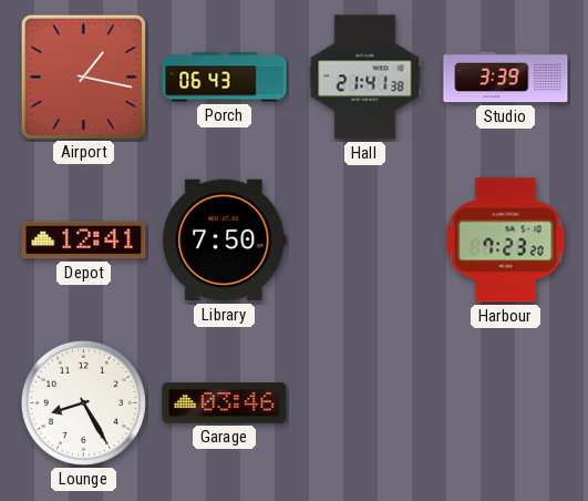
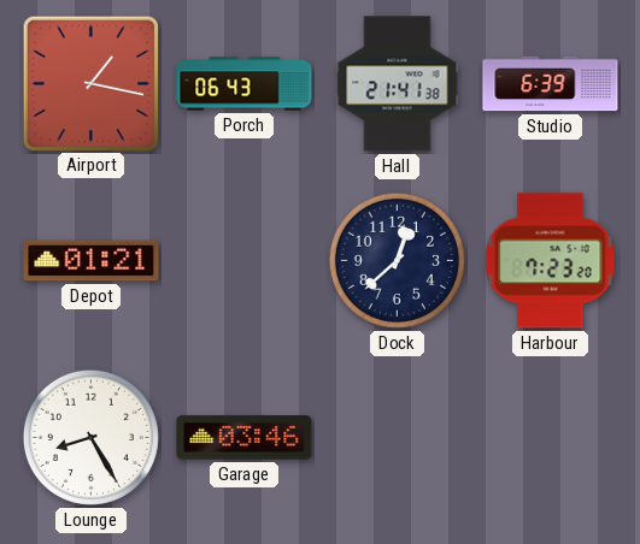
Studio: 3:39 -> 6:39 (551, 84)
Depot: 12:41 -> 01:21 (92, 261)
Library: 7:50 -> none (225, 241)
Dock: none -> 12:38 (397, 260)
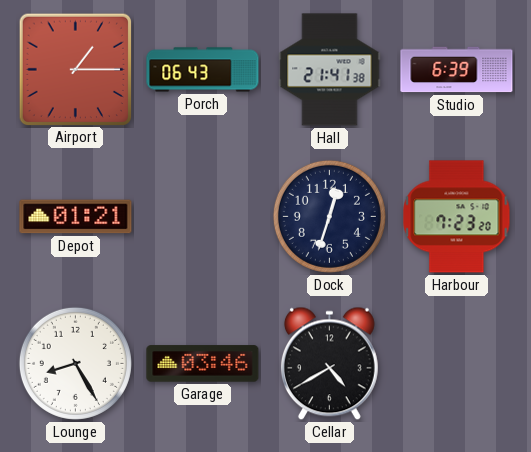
Airport: 1:17 -> 1:15 (75, 69)
Dock: 12:38 -> 12:33 (329, 216)
Cellar: none -> 4:40 (329, 364)
